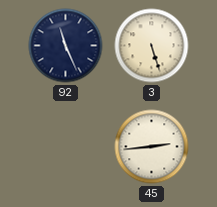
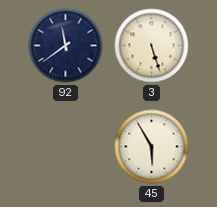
92: 11:26 -> 11:39 (66, 46)
45: 2:44 -> 5:55 (152, 147)
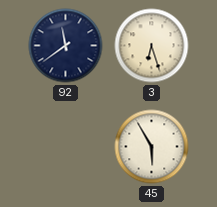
3: 5:27 -> 6:27 (152, 46)
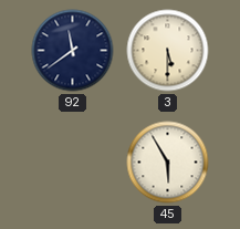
3: 6:27 -> 5:30 (168, 51)
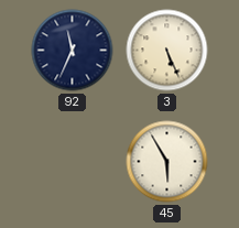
92: 11:39 -> 11:34 (73, 51)
3: 5:30 -> 5:26 (167, 51)
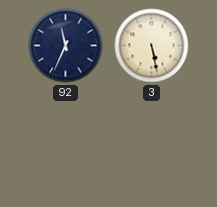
3: 5:26 -> 5:28 (152, 46)
45: 5:55 -> none (167, 162)
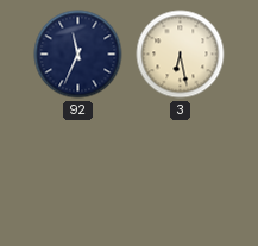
3: 5:28 -> 6:28 (181, 55)
